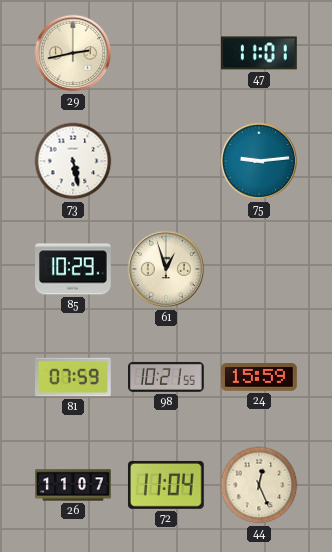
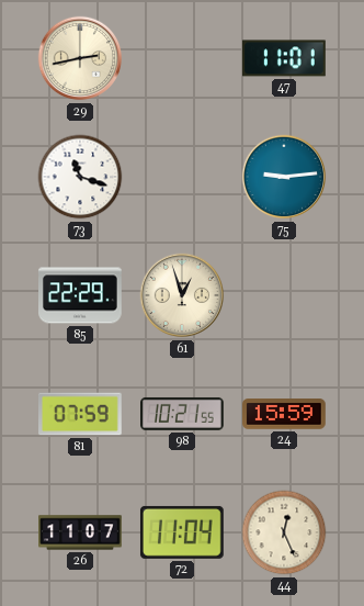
73: 5:28 -> 11:18 (80, 177)
85: 10:29 -> 22:29 (81, 295)
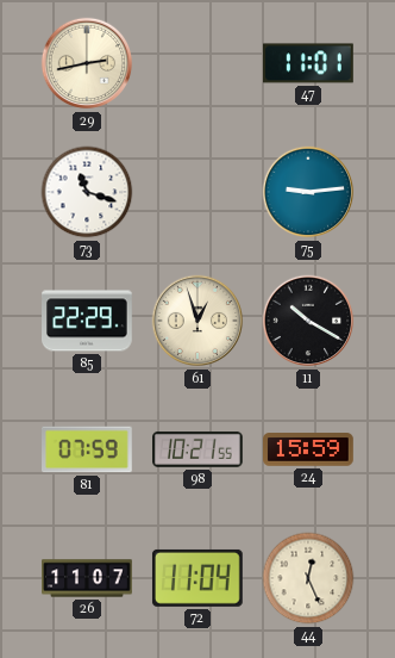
11: none -> 10:20 (308, 321)
